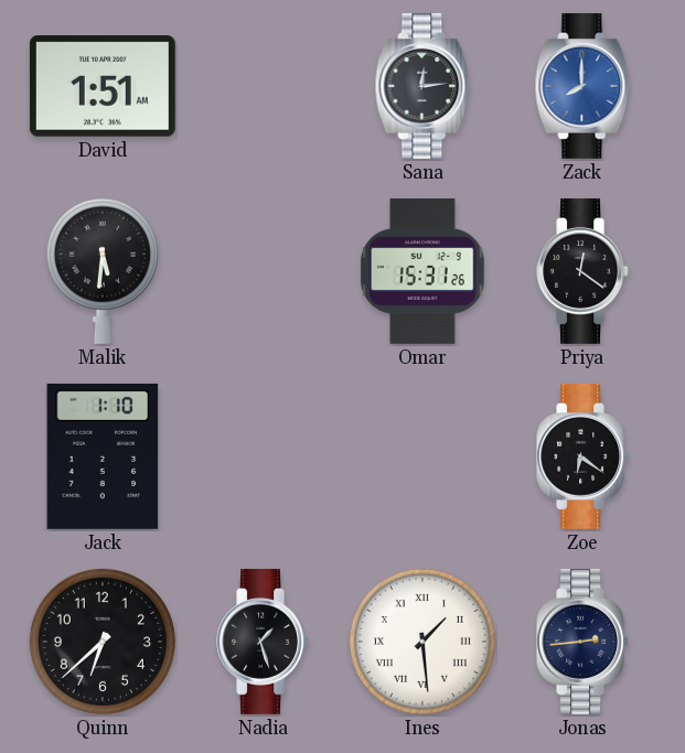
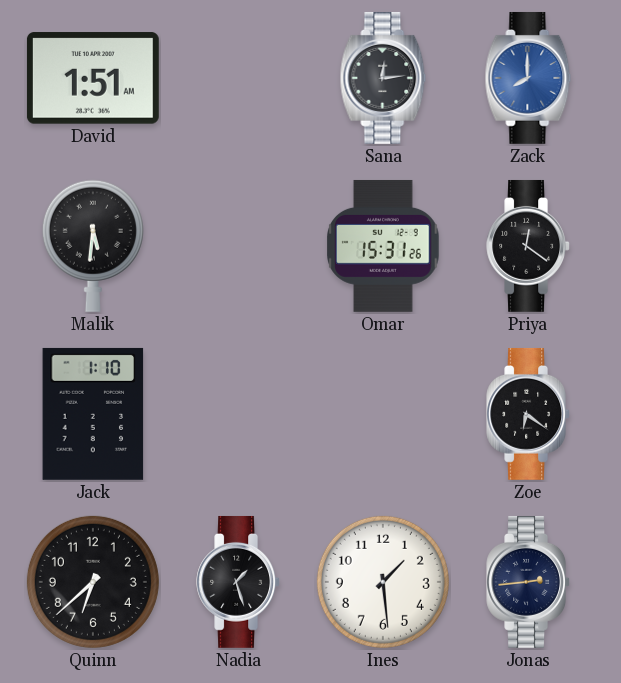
Ines numerals: Roman -> Arabic (383, 582)
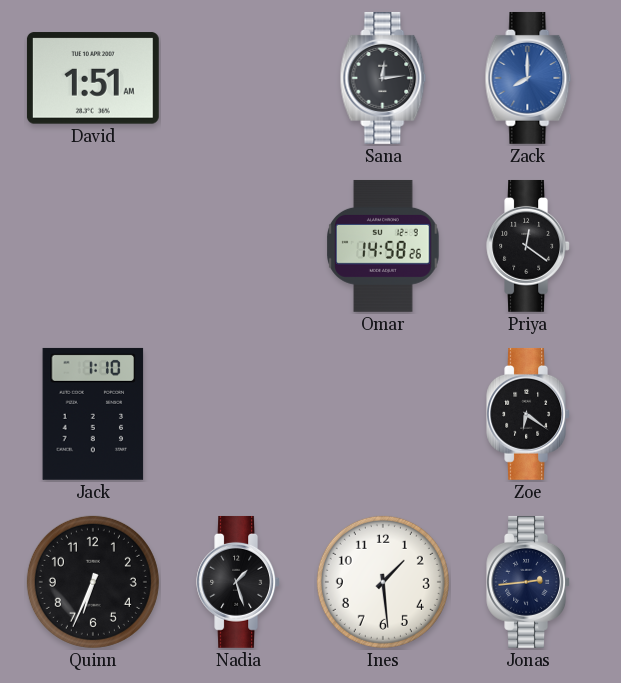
Malik: 5:31 -> none (93, 246)
Omar: 15:31 -> 14:58 (383, 246)
Quinn: 6:38 -> 6:34 (93, 582)
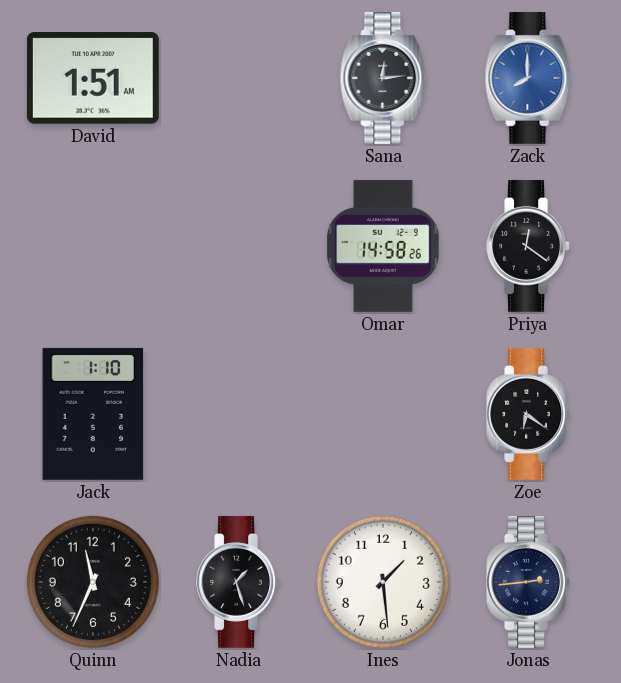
Quinn: 6:34 -> 11:34 (93, 582)
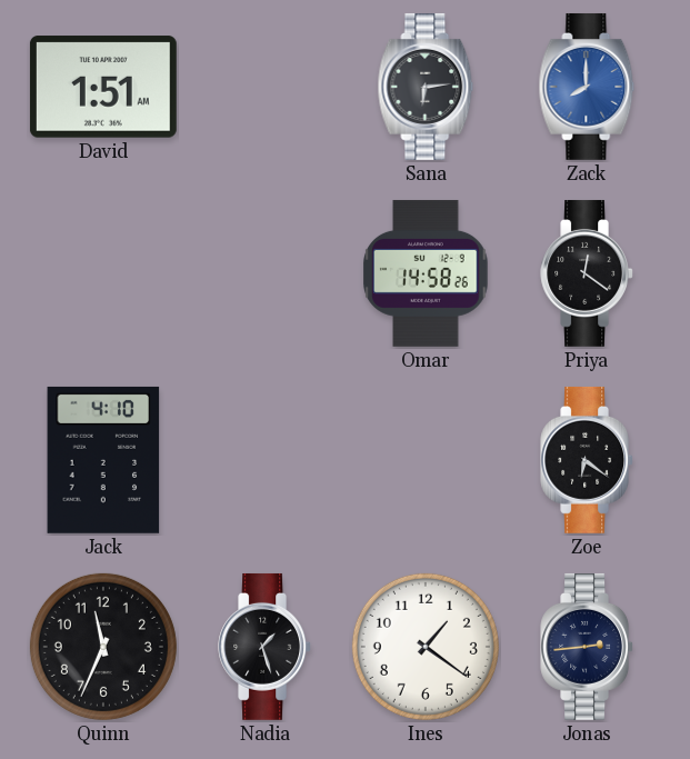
Sana: 12:14 -> 6:14 (426, 87)
Jack: 1:10 -> 4:10 (103, 460)
Ines: 1:29 -> 1:21 (426, 647)
